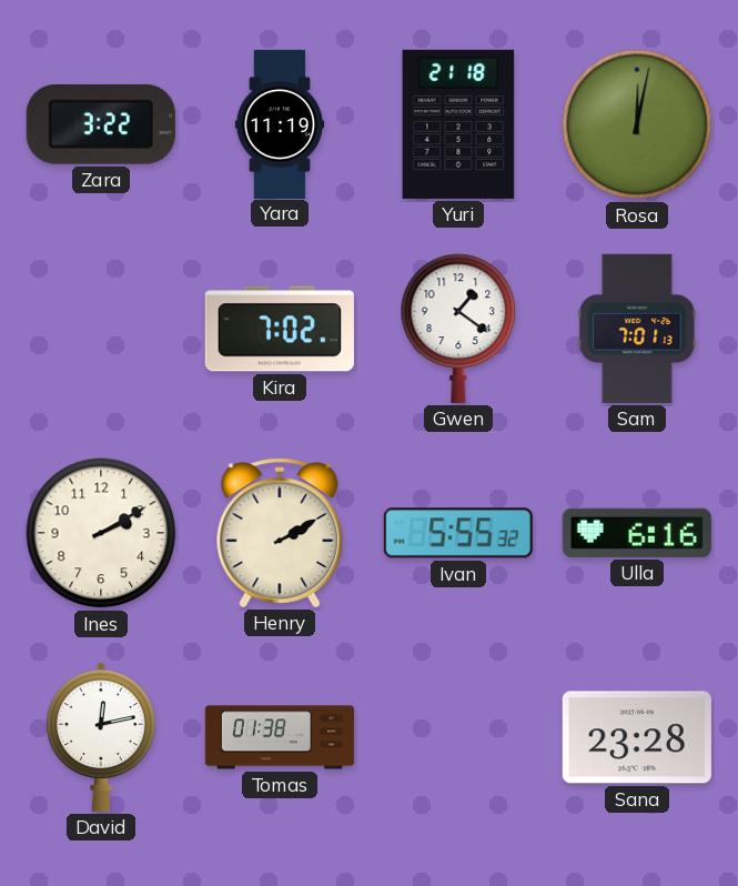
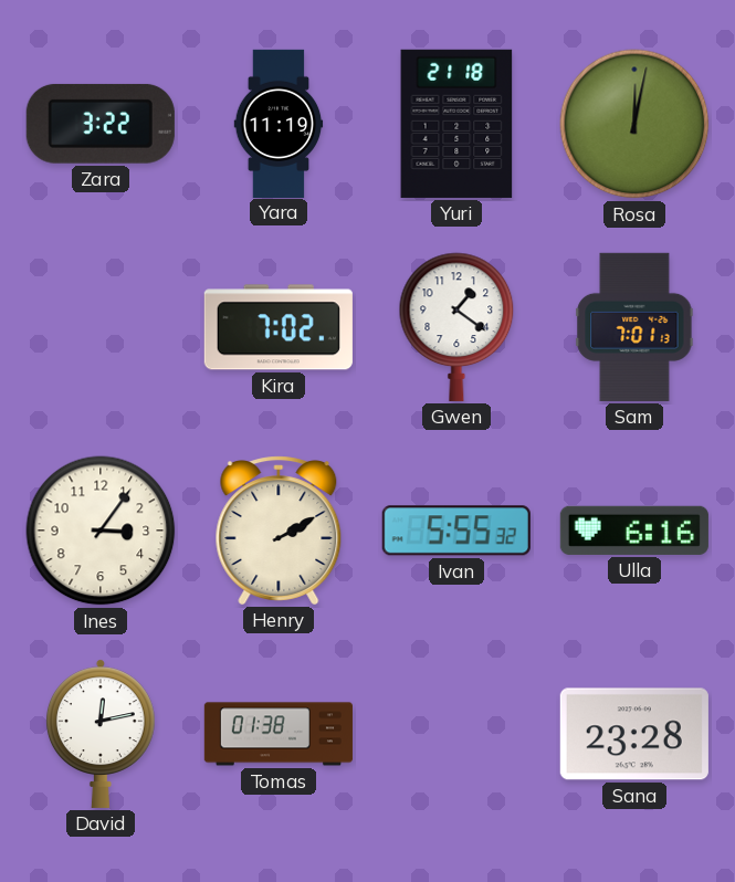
Ines: 2:10 -> 3:06 (101, 531)
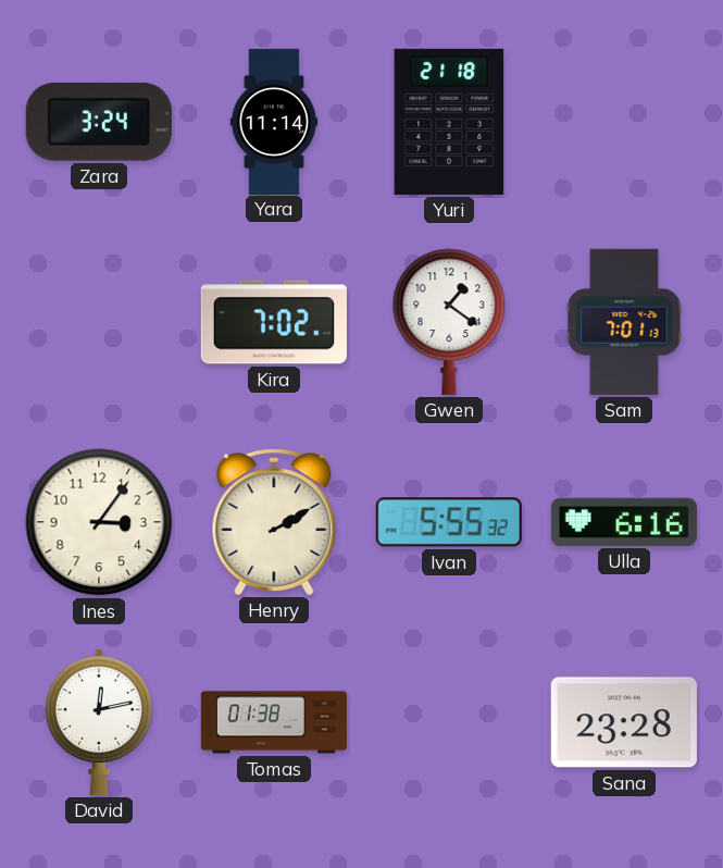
Zara: 3:22 -> 3:24 (99, 122)
Yara: 11:19 -> 11:14 (274, 121)
Rosa: 12:02 -> none (634, 124)
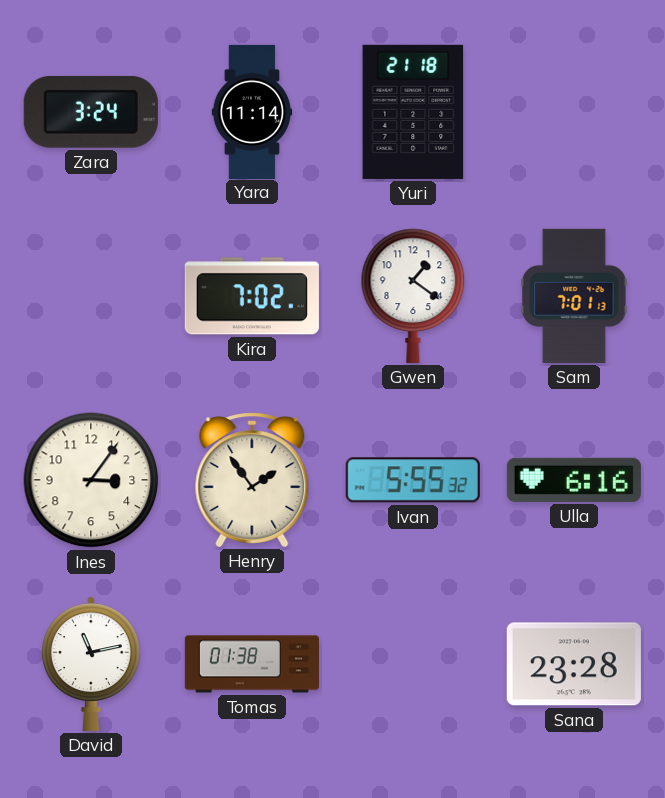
Henry: 2:10 -> 1:54 (252, 480)
David: 12:13 -> 11:13 (91, 664)
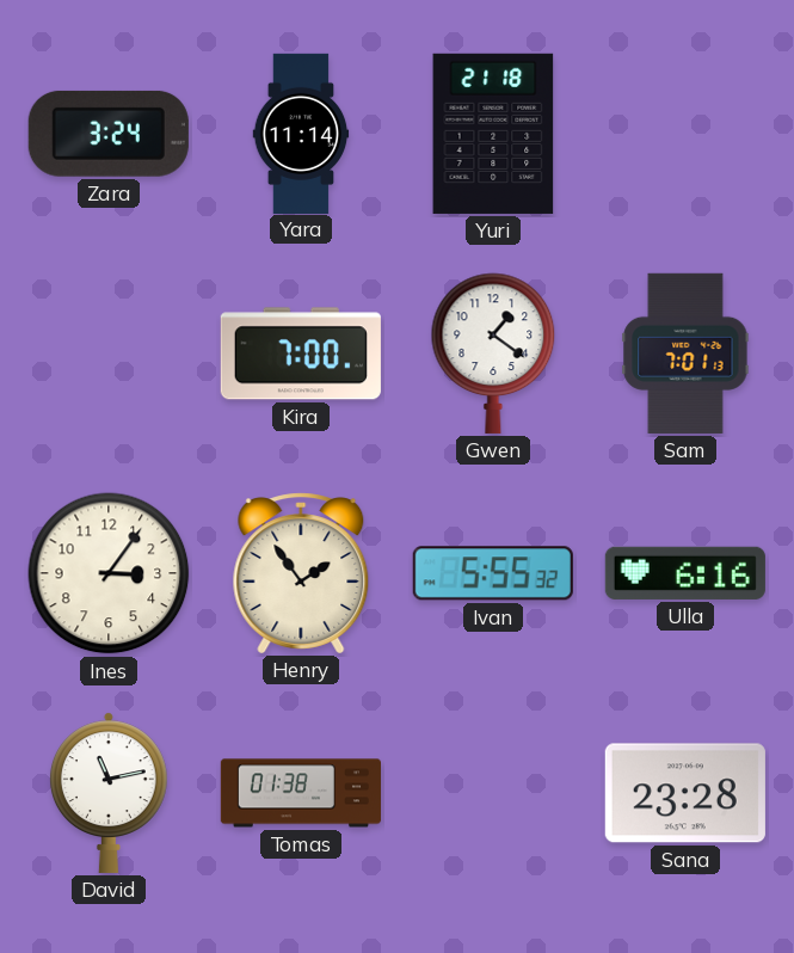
Kira: 7:02 -> 7:00 (301, 353)
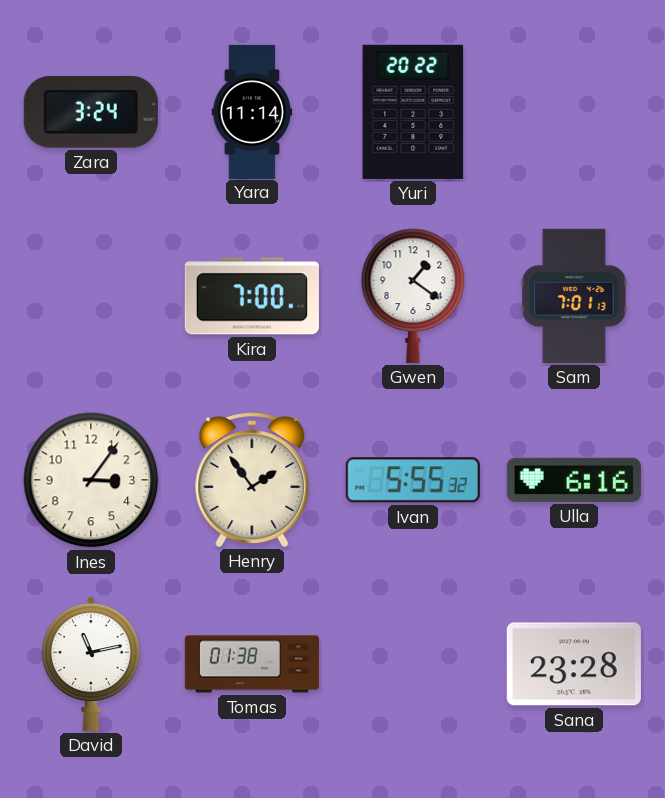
Yuri: 21:18 -> 20:22 (413, 112)
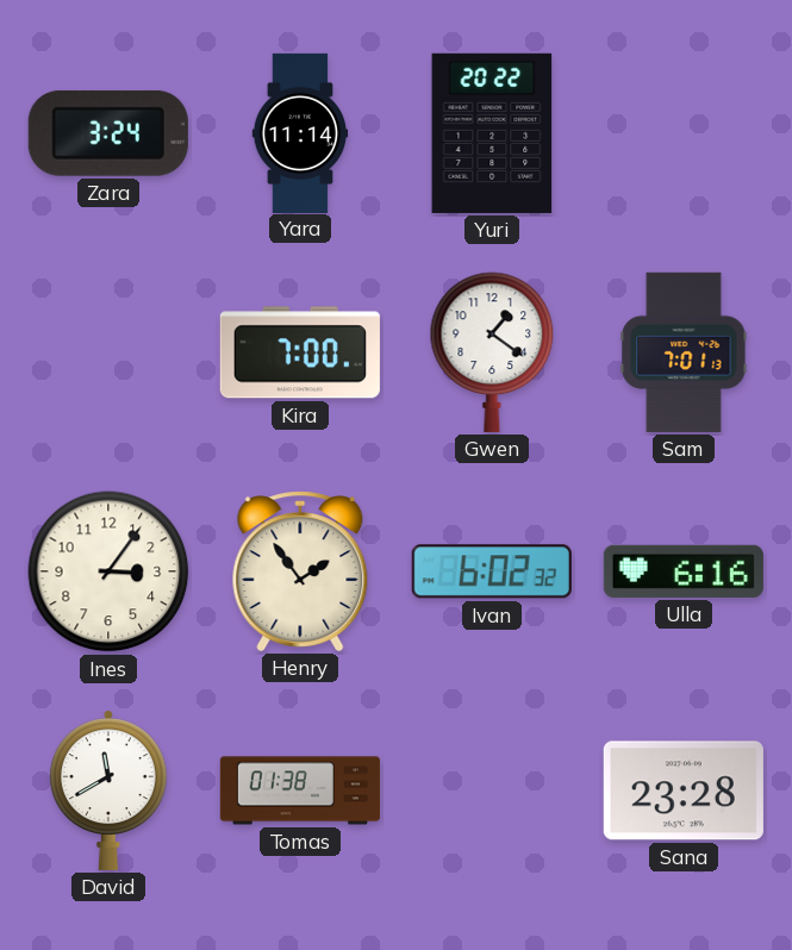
Ivan: 5:55 -> 6:02 (492, 571)
David: 11:13 -> 11:40 (108, 790)
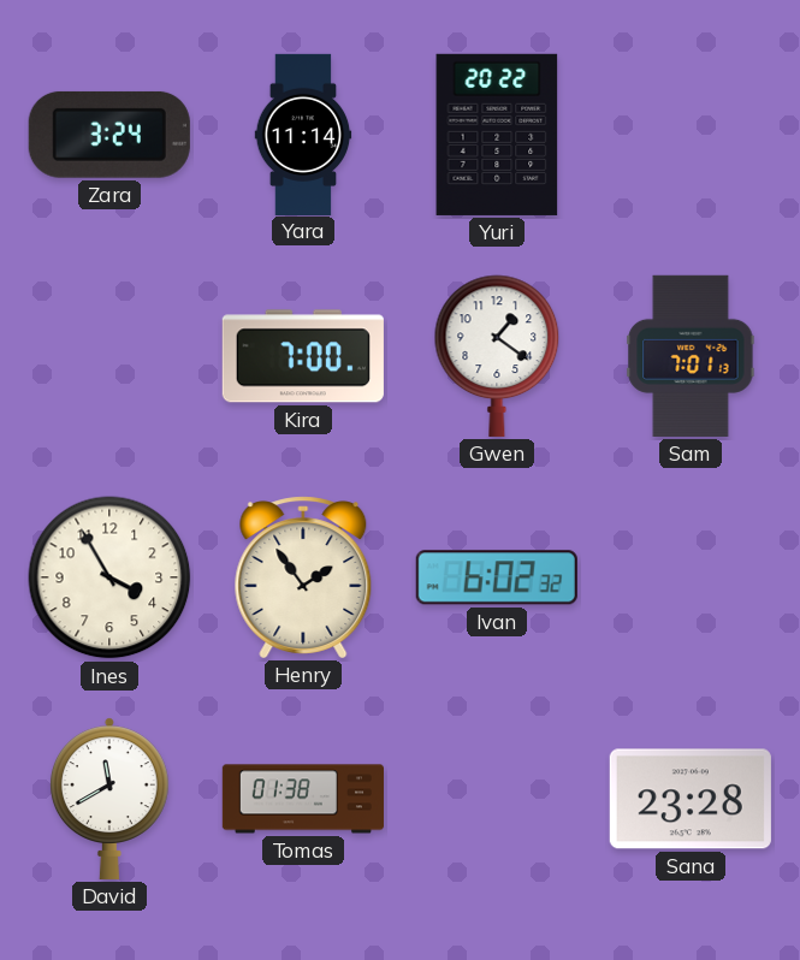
Ines: 3:06 -> 3:55 (109, 577)
Ulla: 6:16 -> none (684, 571)
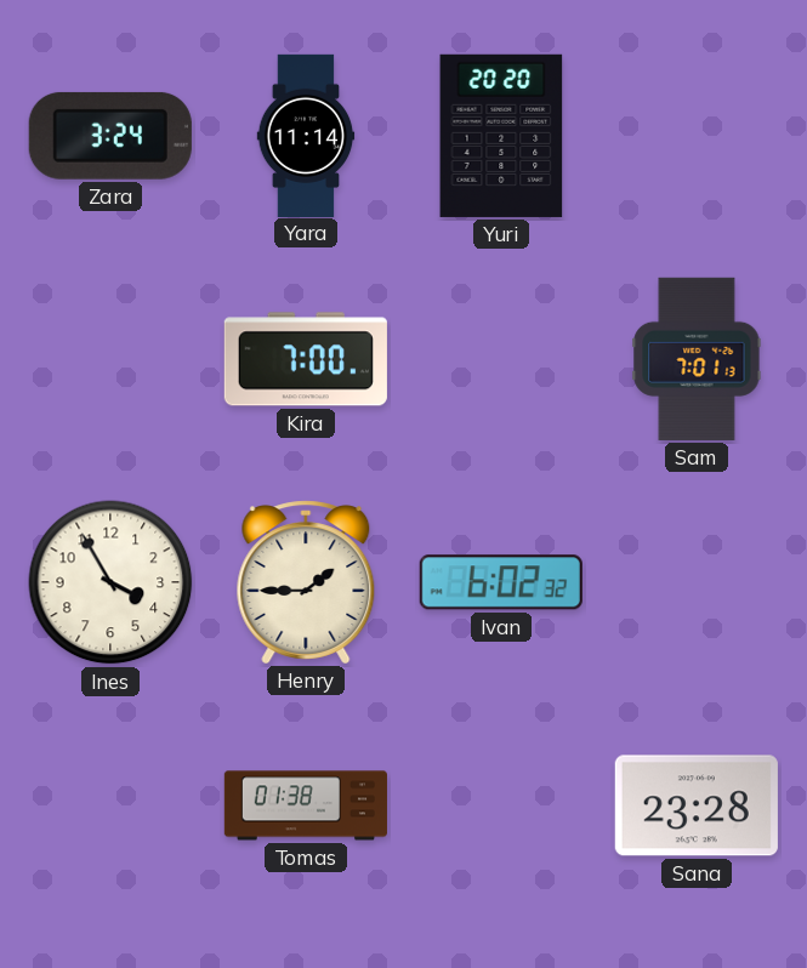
Yuri: 20:22 -> 20:20 (501, 136)
Gwen: 1:21 -> none (497, 356)
Henry: 1:54 -> 1:45 (306, 582)
David: 11:40 -> none (109, 799)
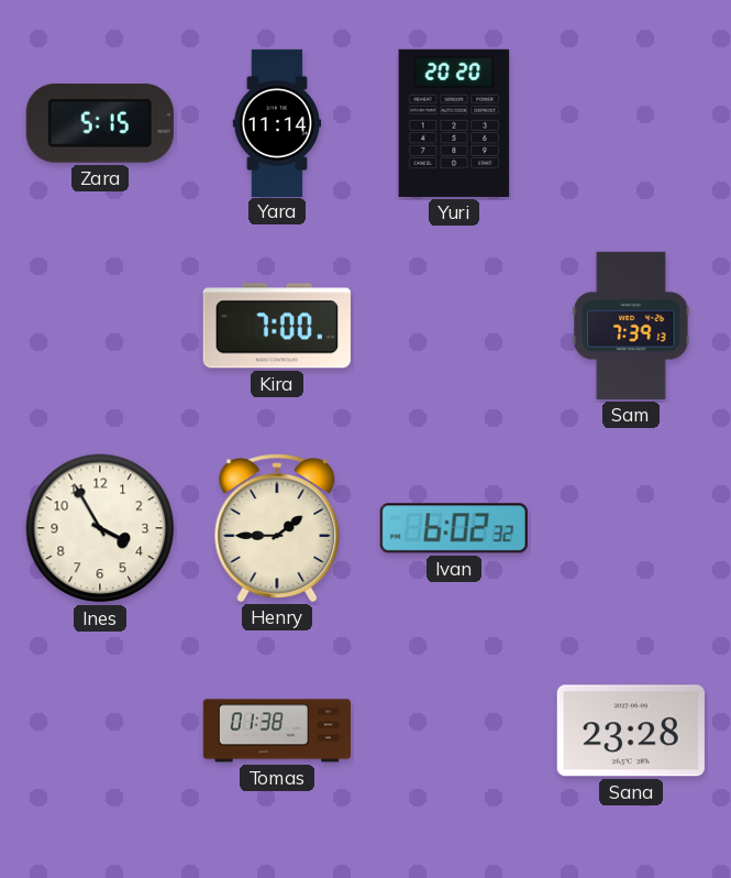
Zara: 3:24 -> 5:15 (100, 123)
Sam: 7:01 -> 7:39 (631, 326)
